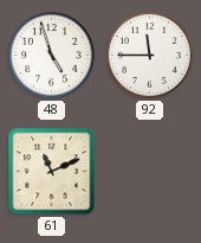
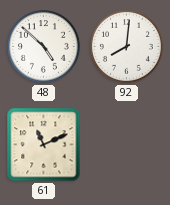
48: 4:57 -> 4:52 (44, 46)
92: 11:45 -> 8:01 (127, 46)
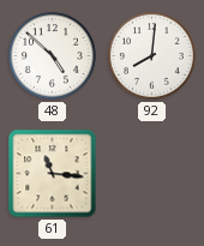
61: 11:11 -> 11:16 (53, 174)
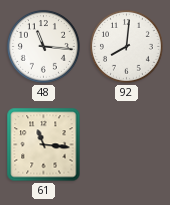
48: 4:52 -> 11:16 (44, 46)
